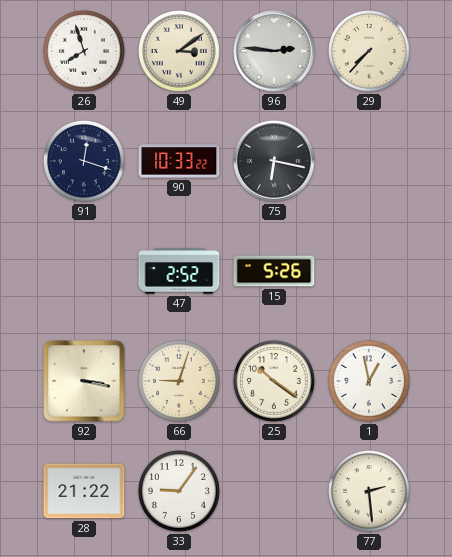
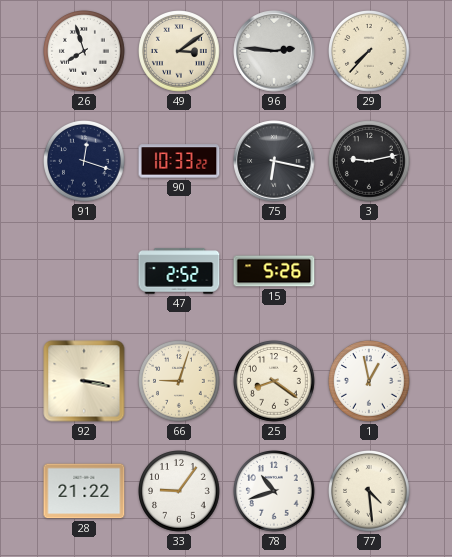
3: none -> 9:13 (370, 162)
25: 10:21 -> 8:21 (275, 382)
78: none -> 10:42 (275, 492)
77: 2:29 -> 4:29 (370, 492)
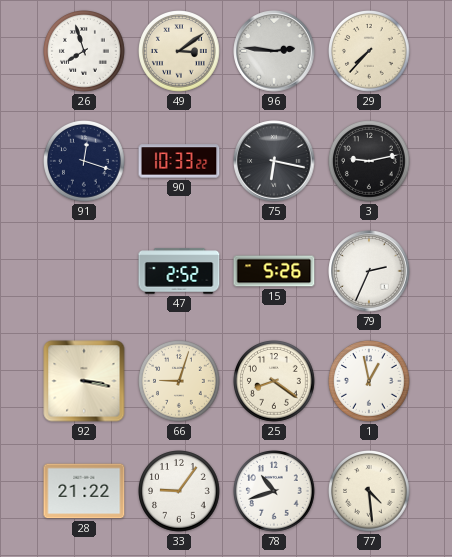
79: none -> 2:34 (369, 271)
